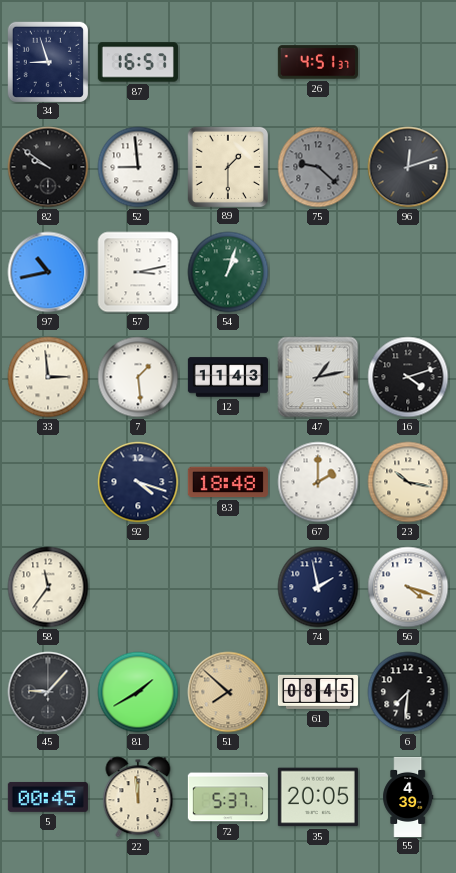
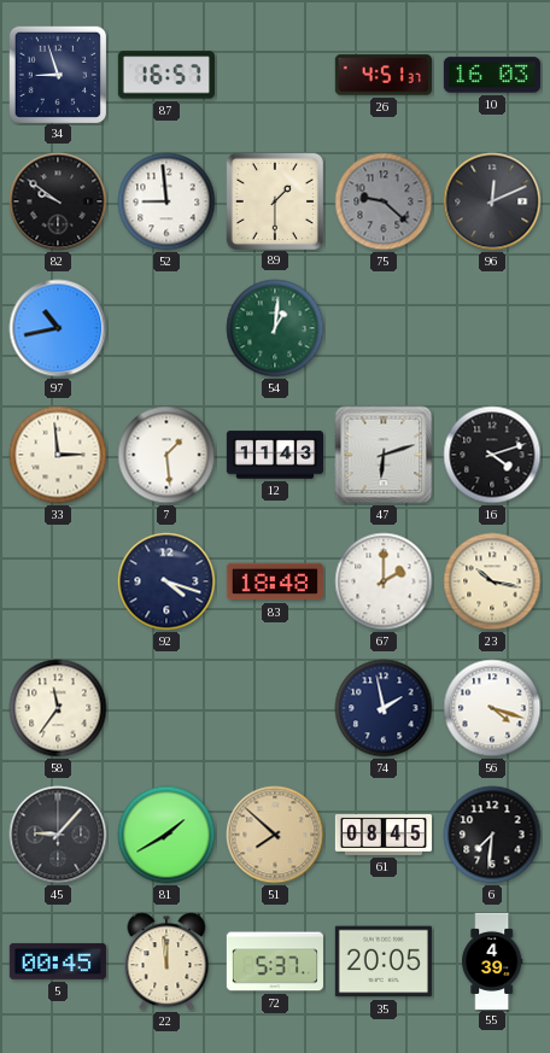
10: none -> 16:03 (492, 75)
96: 12:12 -> 12:11 (492, 201)
57: 3:13 -> none (138, 272)
54: 1:03 -> 1:01 (275, 328)
47: 1:13 -> 6:12 (384, 455)
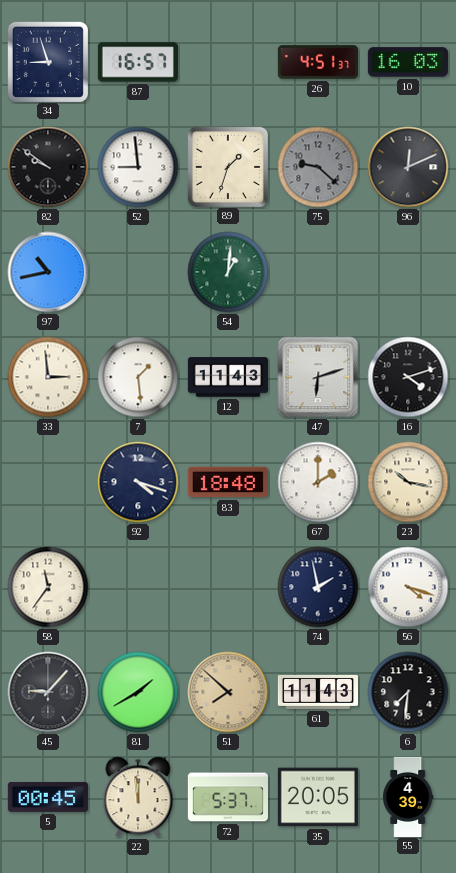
89: 1:30 -> 1:33 (227, 166)
61: 08:45 -> 11:43 (317, 692)
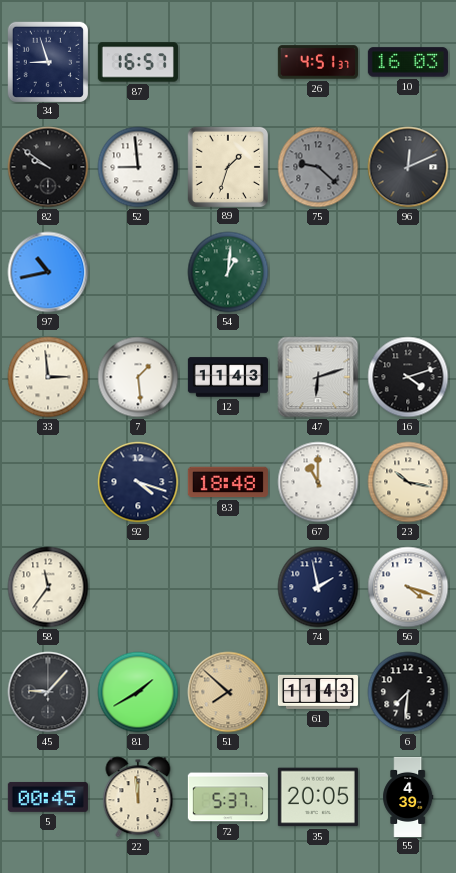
67: 2:00 -> 11:00 (318, 482)
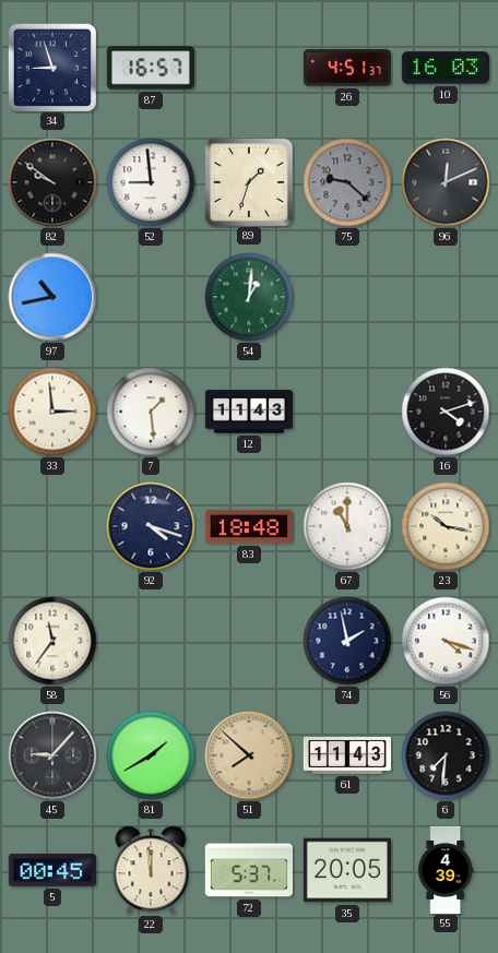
47: 6:12 -> none (318, 377)
